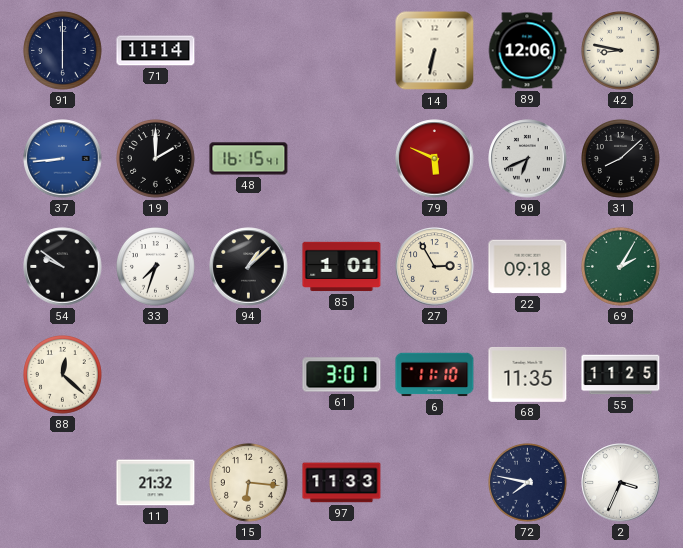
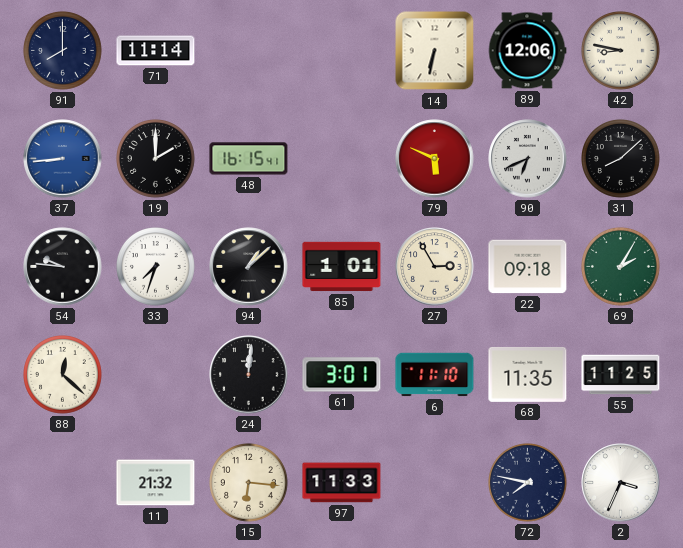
91: 6:00 -> 8:00 (63, 51)
54: 9:51 -> 9:46 (63, 267)
24: none -> 12:01 (249, 375)
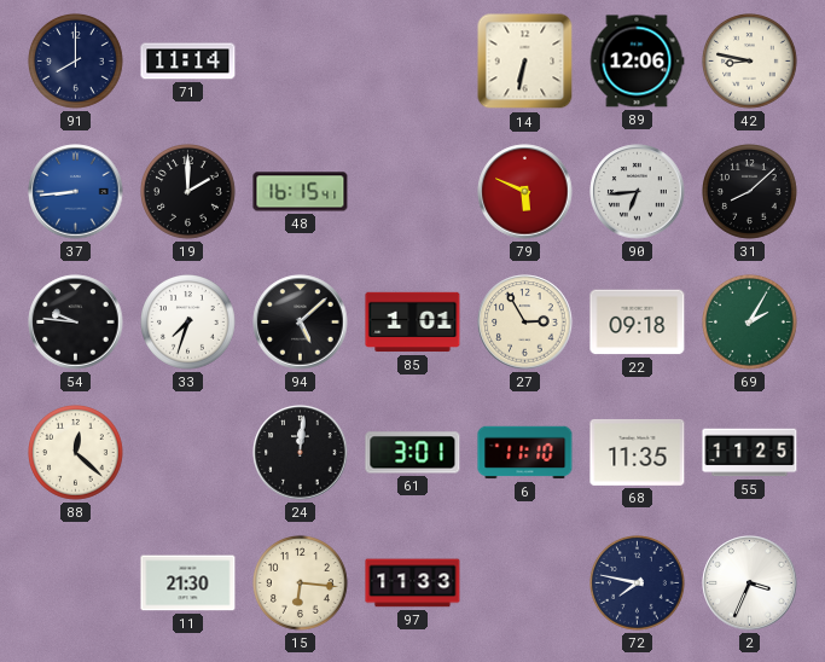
90: 6:41 -> 6:44 (638, 192)
94: 1:08 -> 5:08 (301, 323)
11: 21:32 -> 21:30 (188, 583)
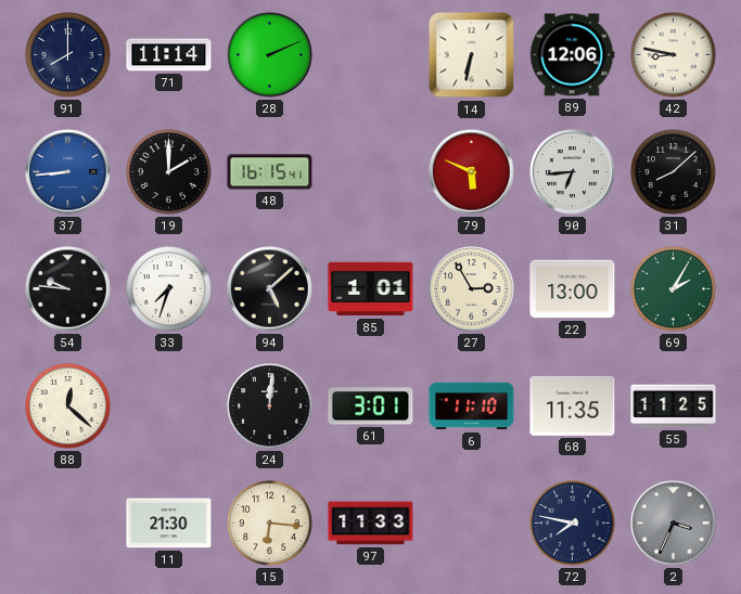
28: none -> 2:11 (270, 55)
22: 09:18 -> 13:00 (573, 289)
2 dial: white -> grey (674, 524)
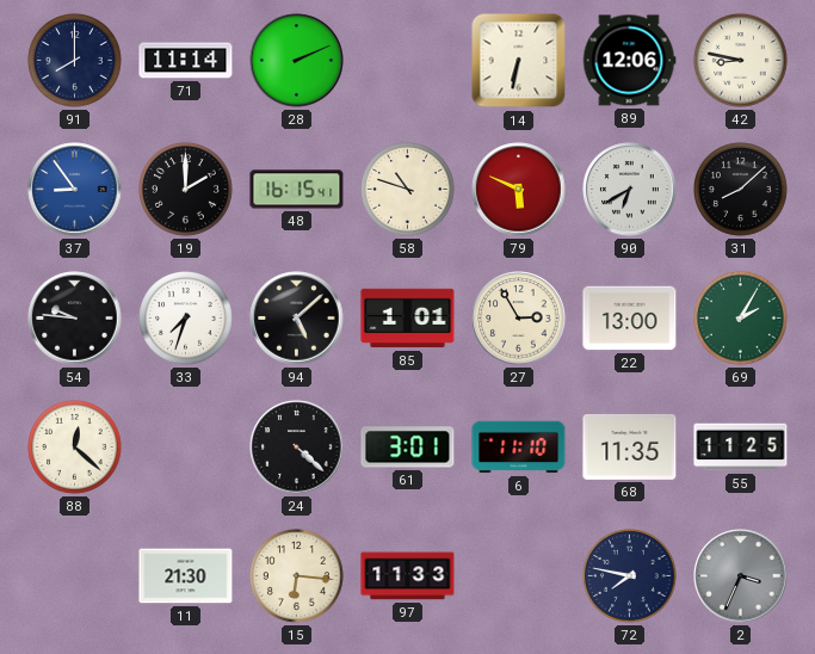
37: 8:44 -> 8:54 (75, 190)
58: none -> 10:48 (408, 190)
90: 6:44 -> 6:40 (630, 190)
24: 12:01 -> 4:22 (297, 448)
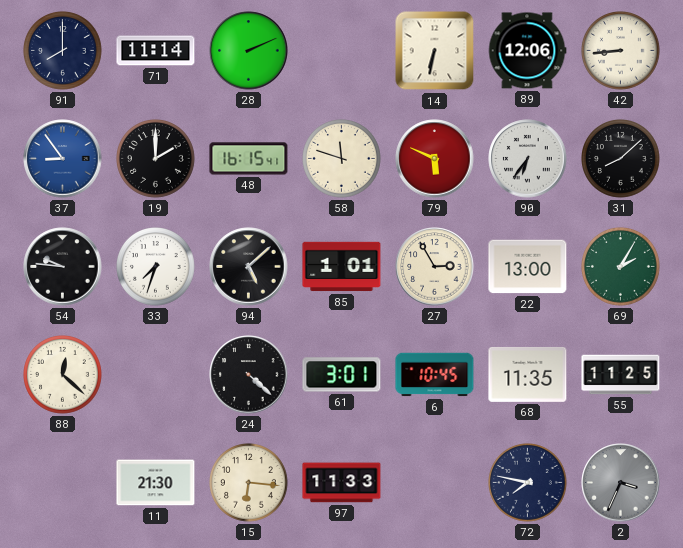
42: 8:47 -> 8:44 (621, 51)
58: 10:48 -> 11:48 (342, 159)
90: 6:40 -> 6:36 (528, 159)
6: 11:10 -> 10:45 (435, 375)
